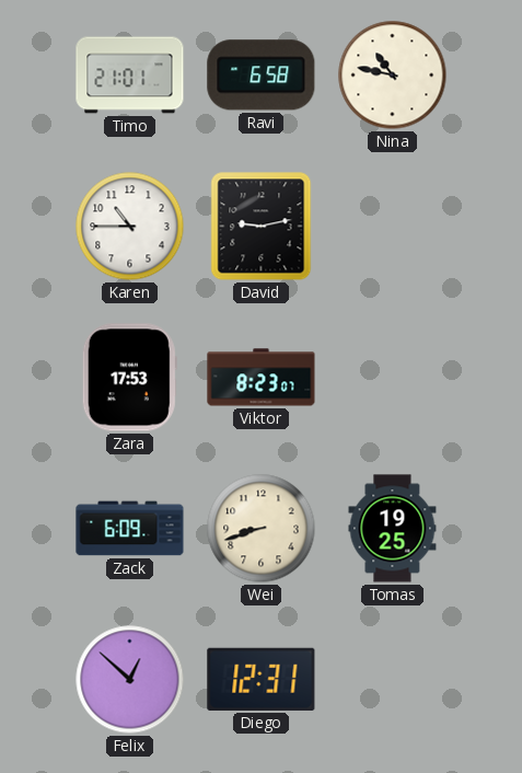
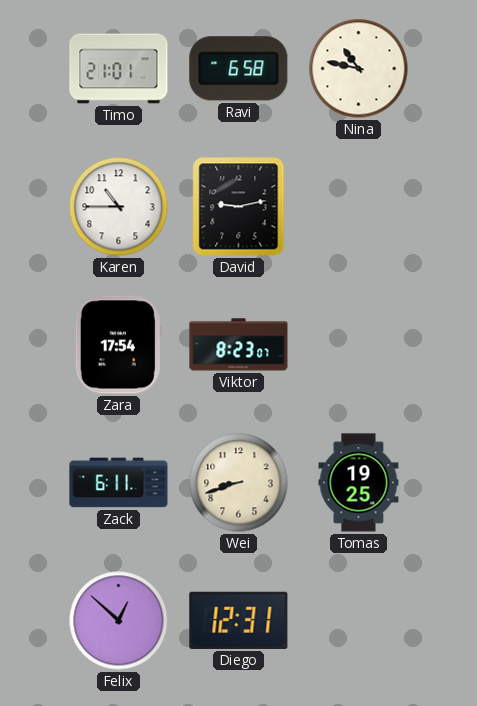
Zara: 17:53 -> 17:54 (118, 345)
Zack: 6:09 -> 6:11 (119, 483)
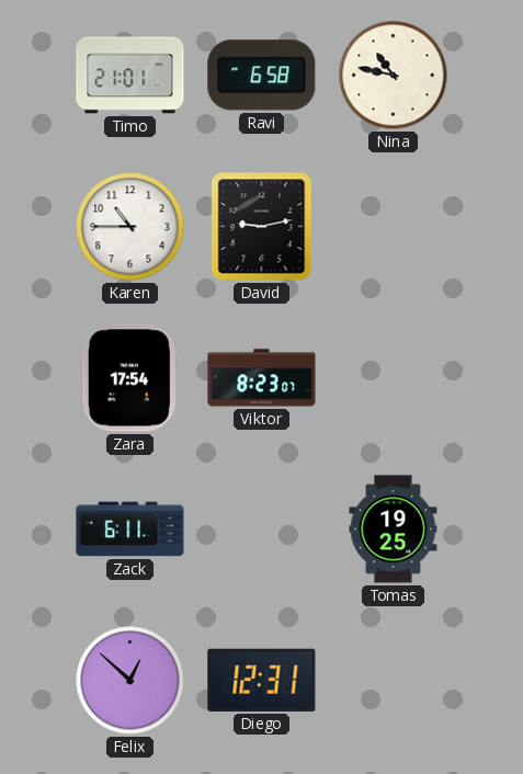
Wei: 8:42 -> none (239, 483)
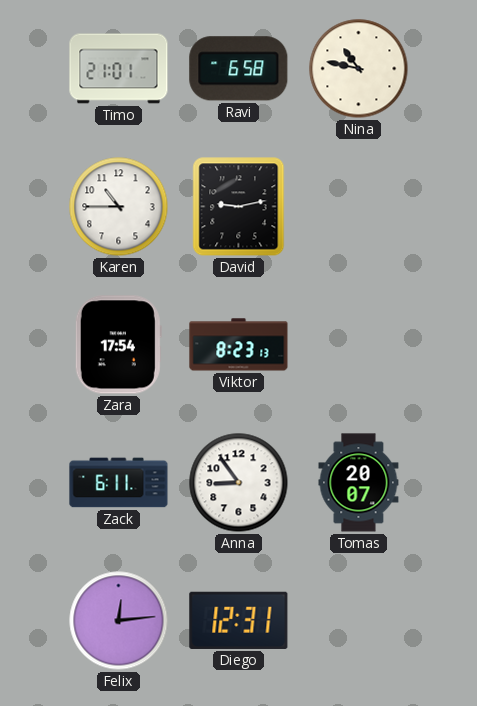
Viktor: 8:23:07 -> 8:23:13 (239, 345)
Anna: none -> 8:54 (239, 483)
Tomas: 19:25 -> 20:07 (359, 483)
Felix: 12:52 -> 12:14 (119, 621)
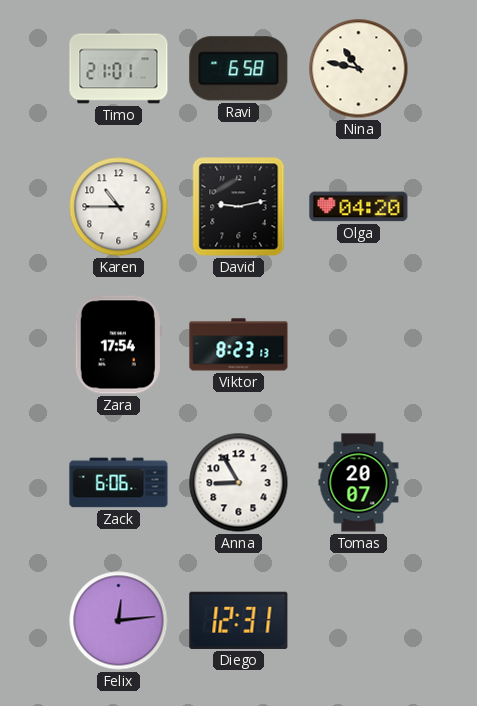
Olga: none -> 04:20 (359, 207)
Zack: 6:11 -> 6:06 (119, 483)
Anna: 8:54 -> 8:55 (239, 483)
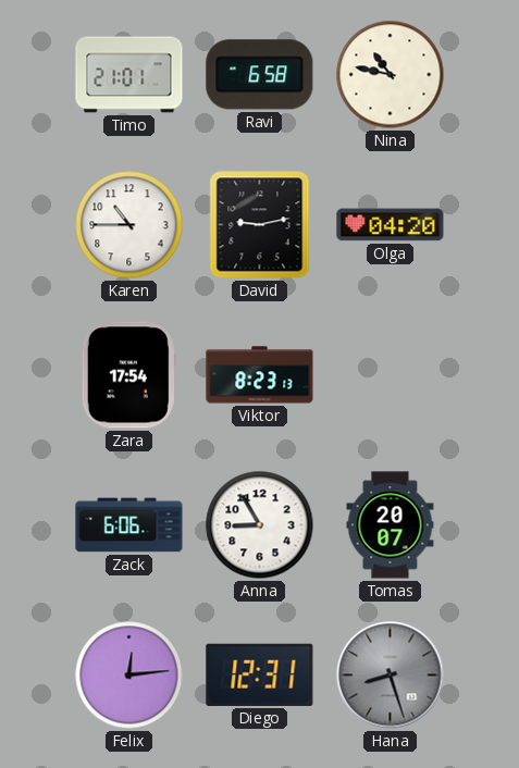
Hana: none -> 8:27 (391, 676)
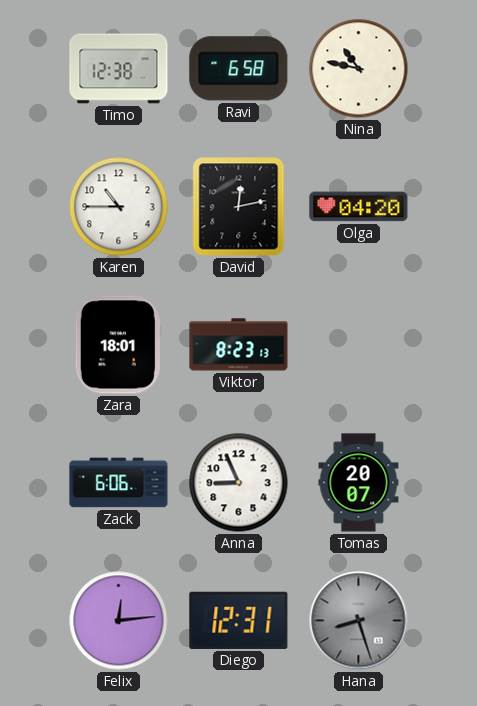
Timo: 21:01 -> 12:38 (119, 69)
David: 9:13 -> 12:13 (239, 207)
Zara: 17:54 -> 18:01 (118, 345)
Anna: 8:55 -> 8:56 (239, 483)
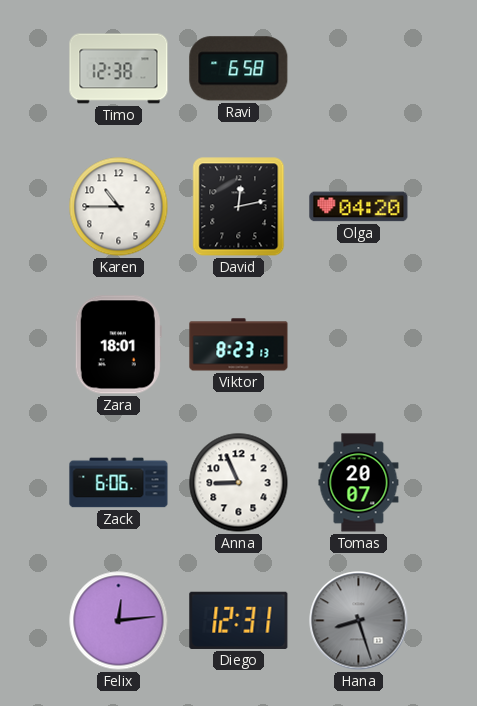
Nina: 10:47 -> none (359, 69)
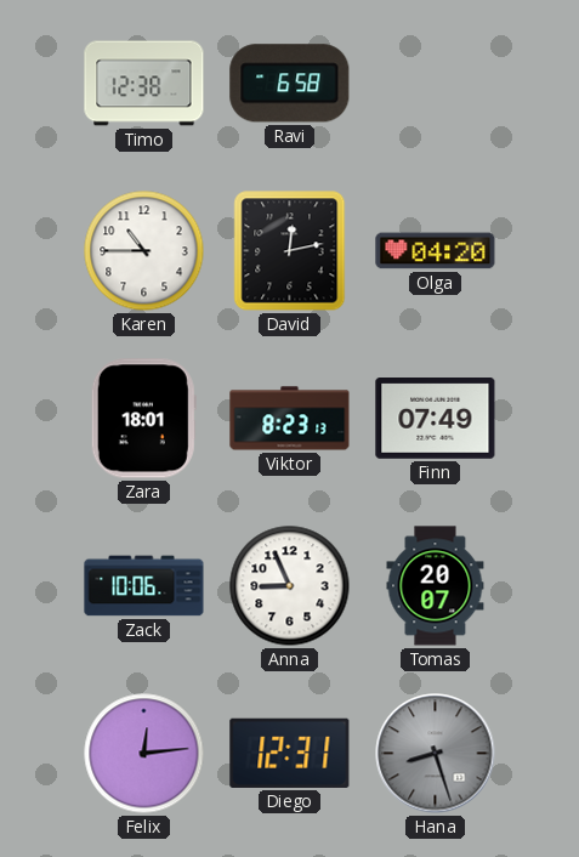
Finn: none -> 07:49 (436, 419)
Zack: 6:06 -> 10:06 (144, 586)
